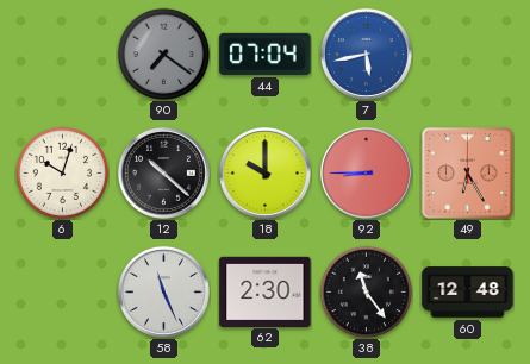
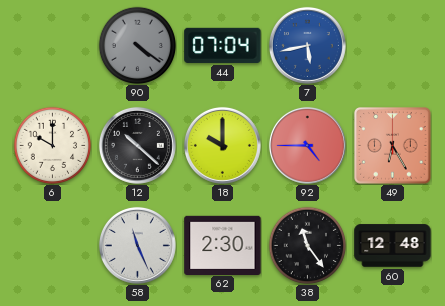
90: 7:21 -> 4:21 (137, 45)
6: 10:03 -> 10:00 (52, 145)
92: 8:45 -> 4:45 (307, 145)
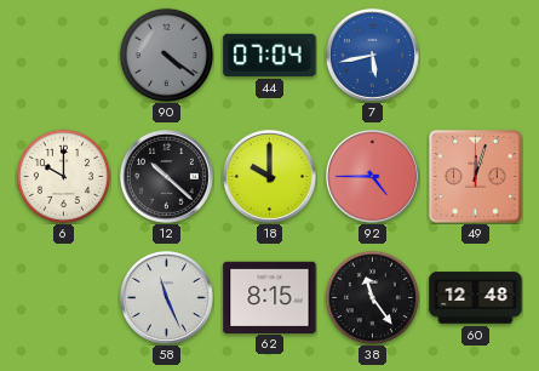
49: 6:25 -> 12:03 (476, 177)
62: 2:30 -> 8:15 (270, 297)
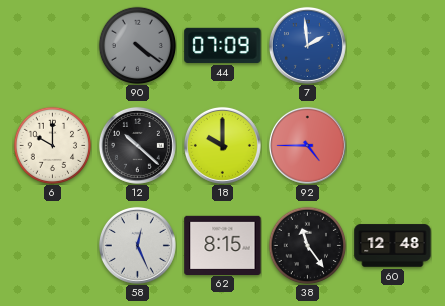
44: 07:04 -> 07:09 (223, 45)
7: 5:43 -> 1:59 (307, 45)
49: 12:03 -> none (476, 177)
58: 11:26 -> 12:26 (137, 245)
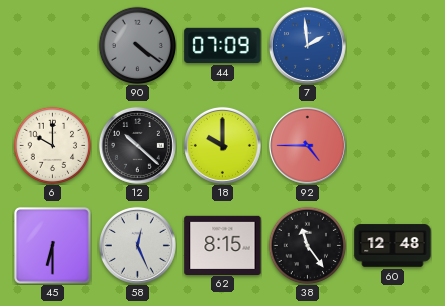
45: none -> 6:30 (53, 246)
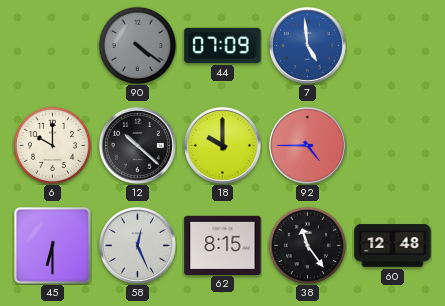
7: 1:59 -> 4:59 (307, 45)
